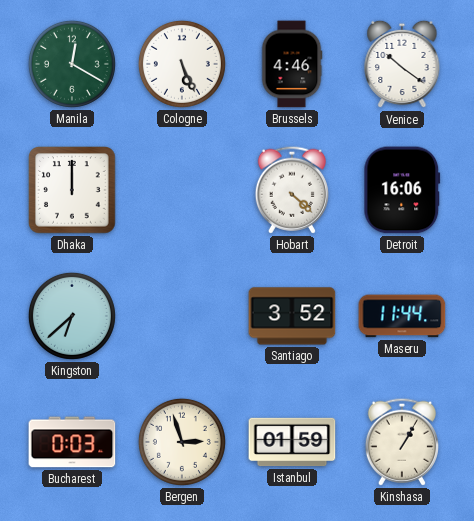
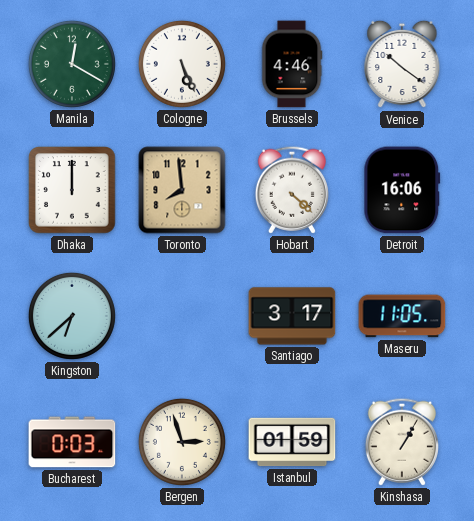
Toronto: none -> 7:59 (182, 190)
Santiago: 3:52 -> 3:17 (292, 316)
Maseru: 11:44 -> 11:05 (402, 316)
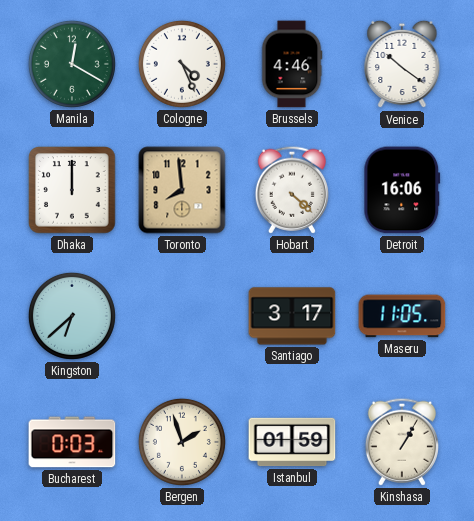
Cologne: 5:26 -> 4:26 (182, 64)
Bergen: 2:57 -> 1:57 (182, 442)
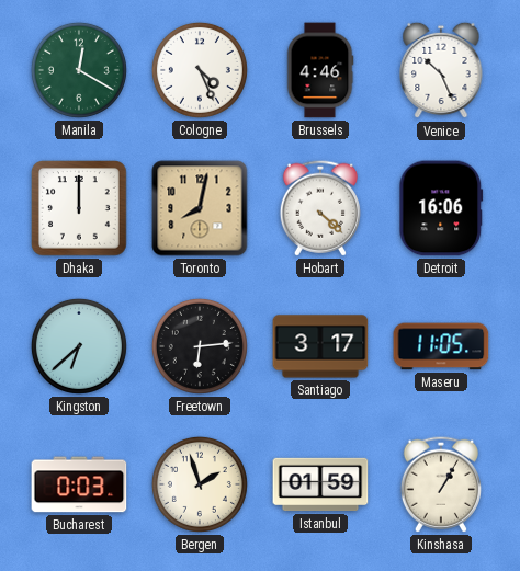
Venice: 10:21 -> 10:26 (441, 70)
Toronto: 7:59 -> 8:02 (200, 208)
Freetown: none -> 6:14 (200, 346)
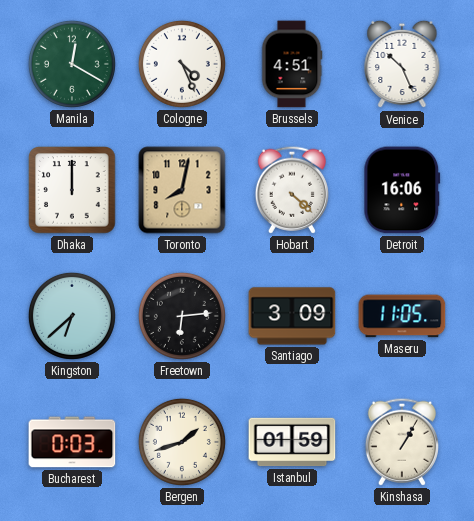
Brussels: 4:46 -> 4:51 (292, 64)
Santiago: 3:17 -> 3:09 (292, 316)
Bergen: 1:57 -> 1:42 (182, 442)
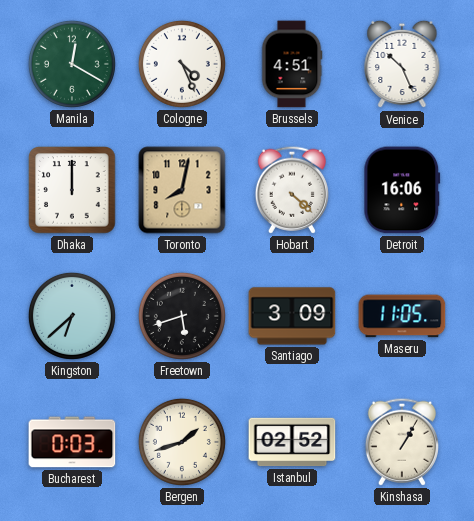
Freetown: 6:14 -> 5:42 (182, 316)
Istanbul: 01:59 -> 02:52 (292, 442)
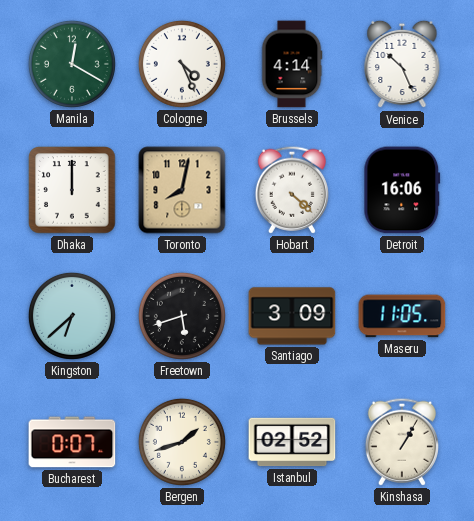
Brussels: 4:51 -> 4:14 (292, 64)
Bucharest: 0:03 -> 0:07 (72, 442)
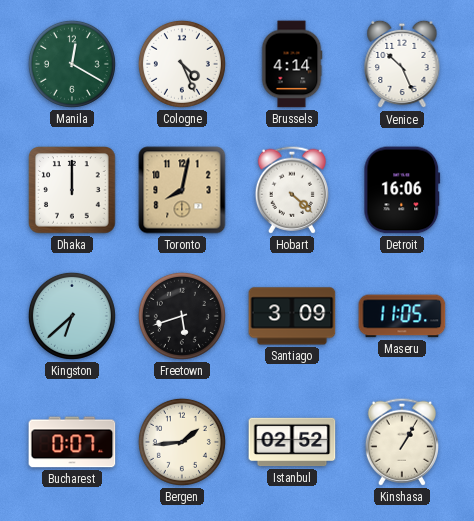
Bergen: 1:42 -> 1:44 (182, 442)
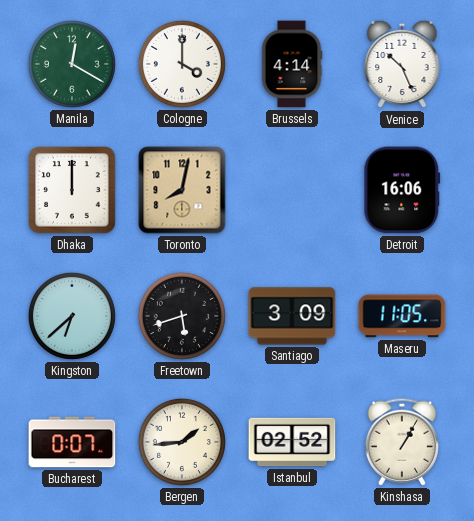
Cologne: 4:26 -> 4:00 (182, 64)
Hobart: 4:22 -> none (292, 190)
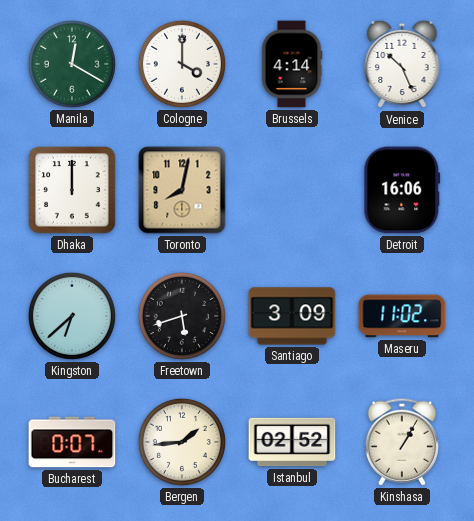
Maseru: 11:05 -> 11:02 (402, 316)
